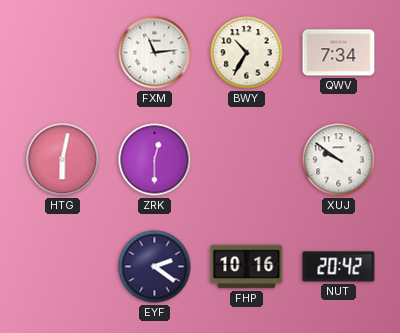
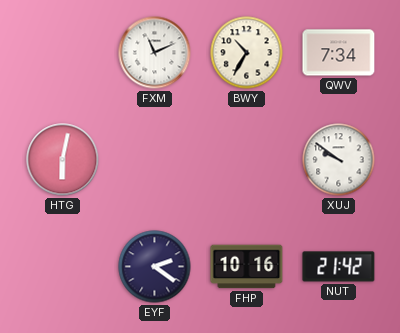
FXM: 11:14 -> 11:11 (155, 53)
ZRK: 12:30 -> none (155, 160)
NUT: 20:42 -> 21:42 (339, 267)
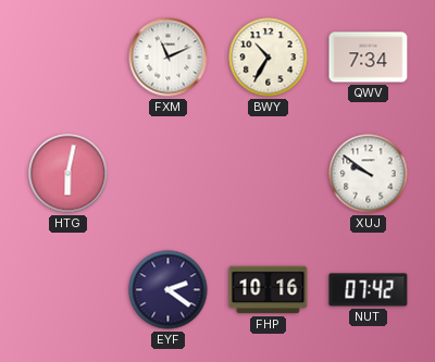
NUT: 21:42 -> 07:42 (369, 290)
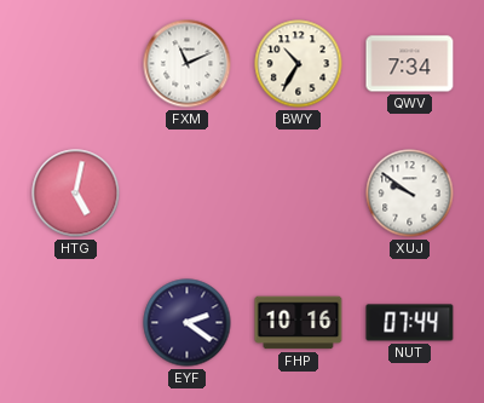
HTG: 6:02 -> 5:02 (76, 194)
NUT: 07:42 -> 07:44 (410, 323)
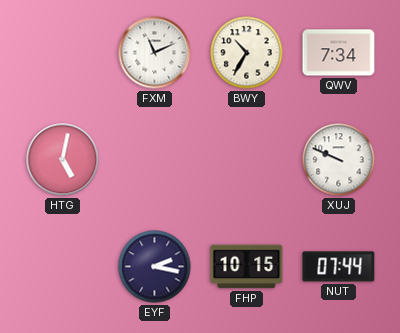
XUJ: 9:51 -> 9:49 (339, 160)
EYF: 2:21 -> 2:17 (155, 267)
FHP: 10:16 -> 10:15 (247, 267)
